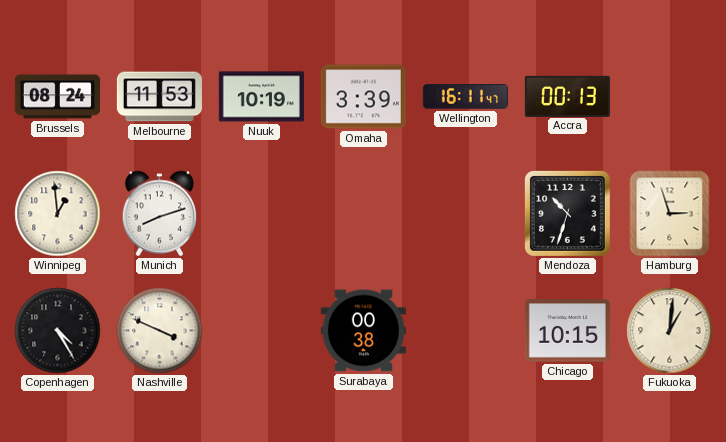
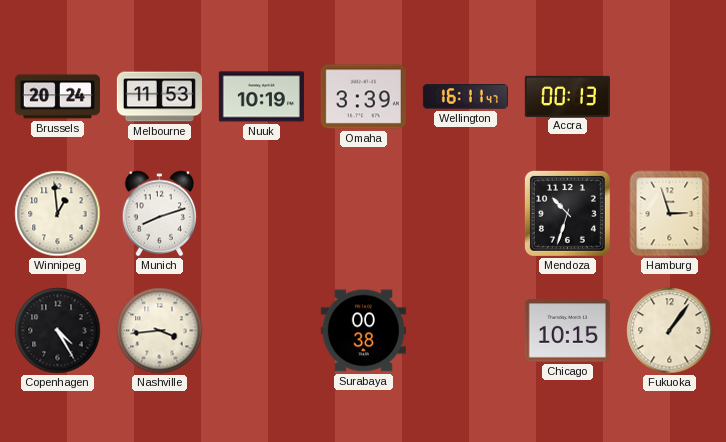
Brussels: 08:24 -> 20:24 (57, 97)
Nashville: 3:49 -> 3:44 (160, 331)
Fukuoka: 1:01 -> 1:06 (670, 331)
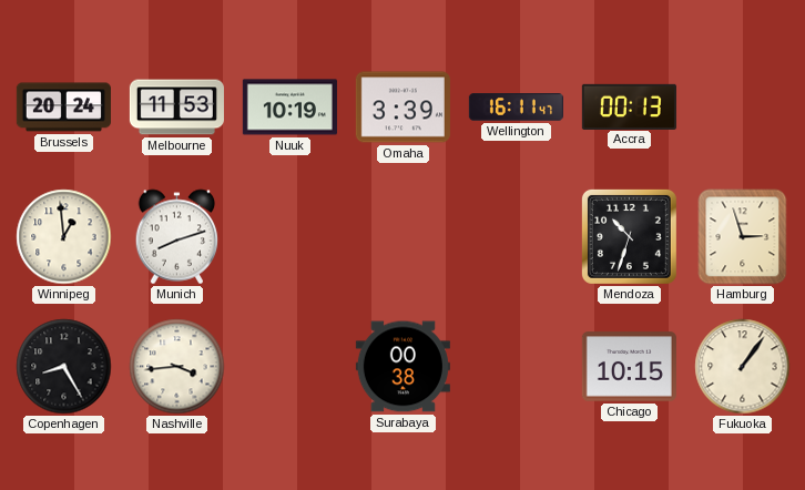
Copenhagen: 4:25 -> 8:25 (64, 367)
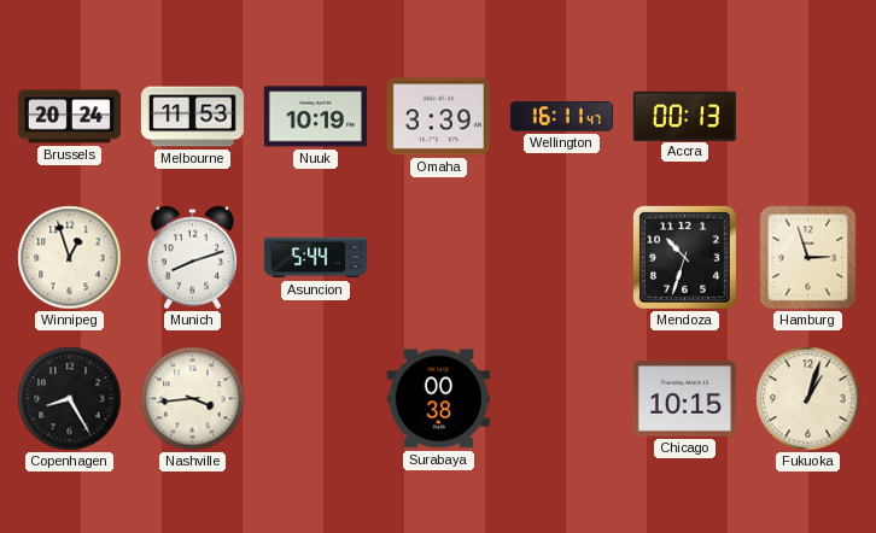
Winnipeg: 12:59 -> 12:57 (70, 258)
Asuncion: none -> 5:44 (315, 258)
Fukuoka: 1:06 -> 1:03 (808, 399)
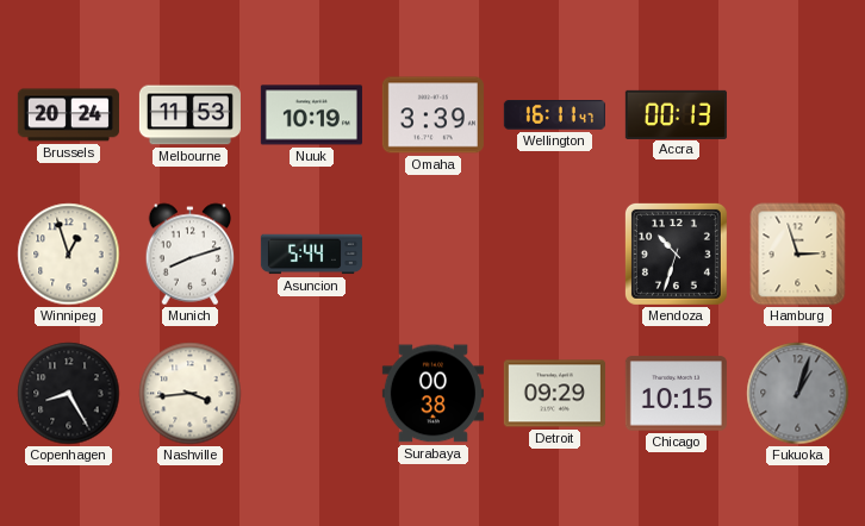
Detroit: none -> 09:29 (554, 394)
Fukuoka dial: cream -> grey (798, 394)
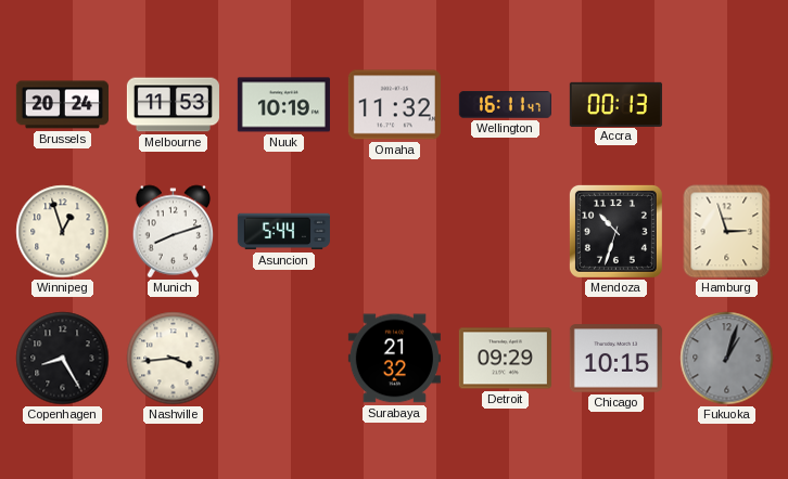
Omaha: 3:39 -> 11:32 (394, 105)
Surabaya: 00:38 -> 21:32 (394, 359)
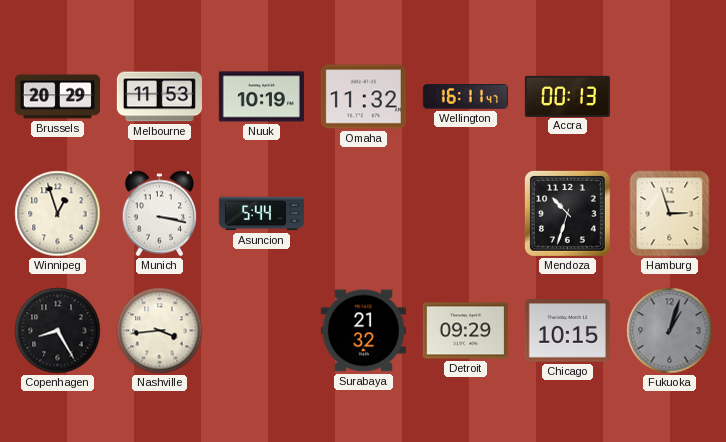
Brussels: 20:24 -> 20:29 (57, 97)
Munich: 8:12 -> 3:17 (160, 214)
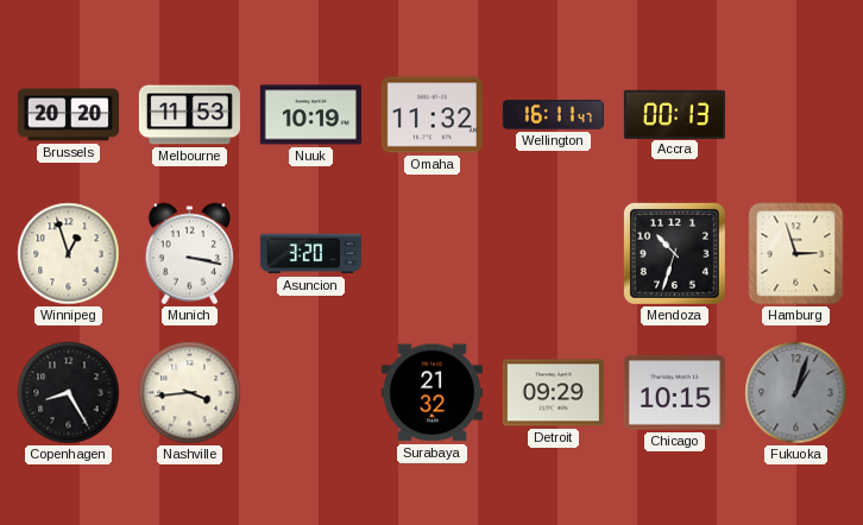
Brussels: 20:29 -> 20:20 (68, 115)
Asuncion: 5:44 -> 3:20 (310, 254)
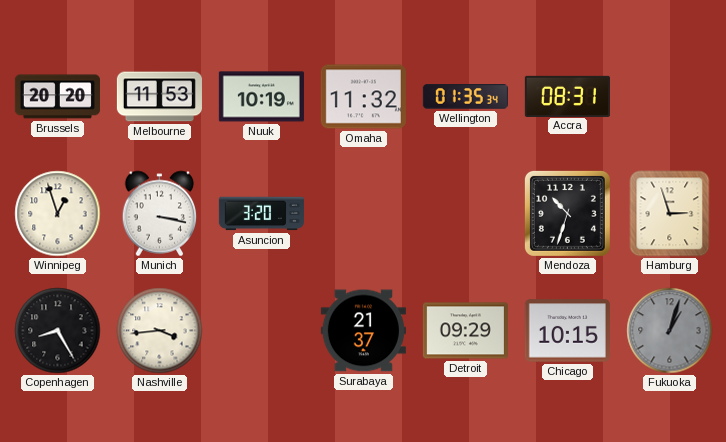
Wellington: 16:11 -> 01:35 (465, 97)
Accra: 00:13 -> 08:31 (567, 96)
Surabaya: 21:32 -> 21:37 (363, 331)
